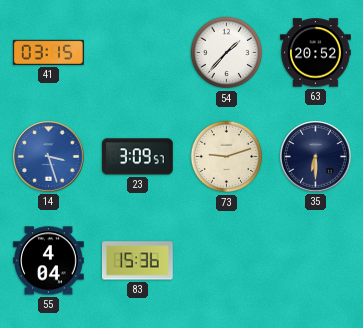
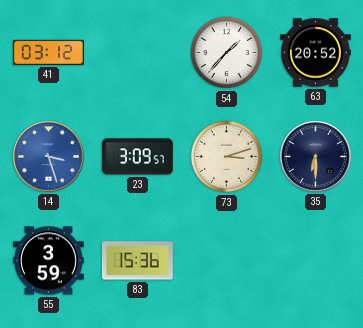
41: 03:15 -> 03:12 (48, 52)
73: 9:12 -> 3:12 (227, 157)
55: 4:04 -> 3:59 (49, 261)
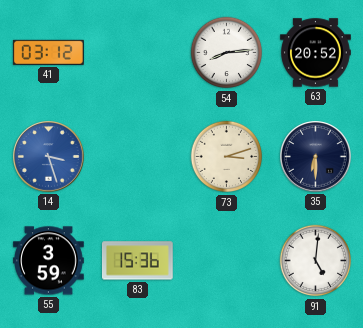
54: 1:37 -> 8:14 (227, 53)
23: 3:09 -> none (137, 157)
91: none -> 5:01 (316, 261)
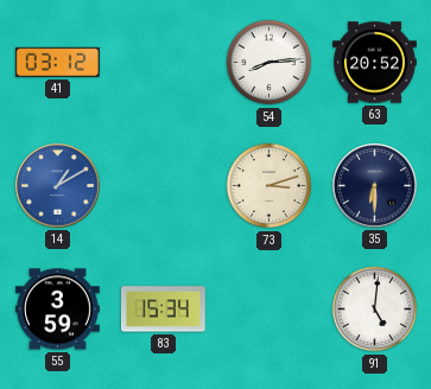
14: 3:27 -> 1:10 (58, 186)
83: 15:36 -> 15:34 (163, 310)
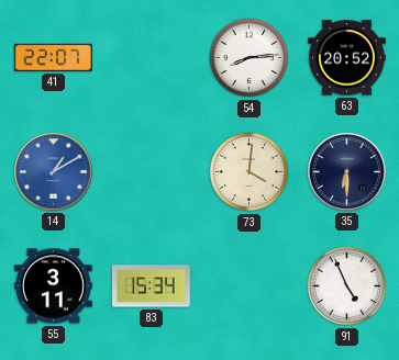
41: 03:12 -> 22:07 (53, 57)
73: 3:12 -> 4:01 (250, 172)
55: 3:59 -> 3:11 (54, 286)
91: 5:01 -> 4:56 (347, 286)
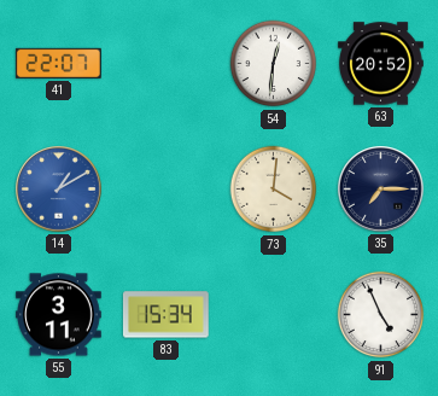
54: 8:14 -> 12:31 (274, 64)
35: 6:30 -> 7:15 (381, 190)
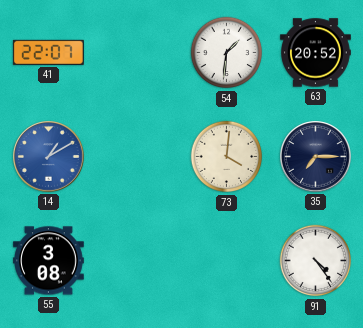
54: 12:31 -> 1:31 (227, 53)
55: 3:11 -> 3:08 (49, 261)
83: 15:34 -> none (165, 315)
91: 4:56 -> 4:24 (316, 261)
